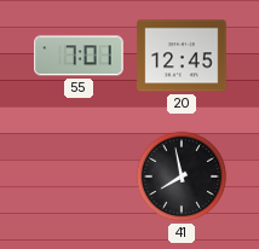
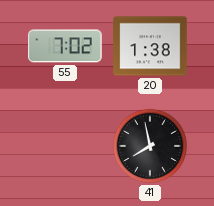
55: 7:01 -> 7:02 (65, 46)
20: 12:45 -> 1:38 (150, 46)
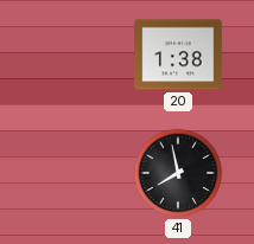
55: 7:02 -> none (65, 46)
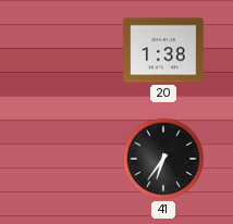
41: 7:58 -> 6:36 (163, 159)
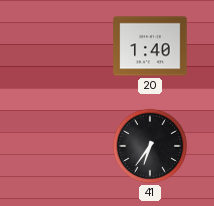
20: 1:38 -> 1:40 (150, 46)
